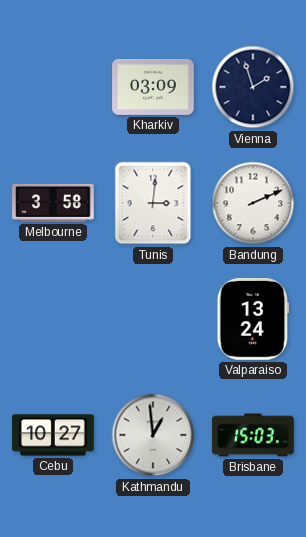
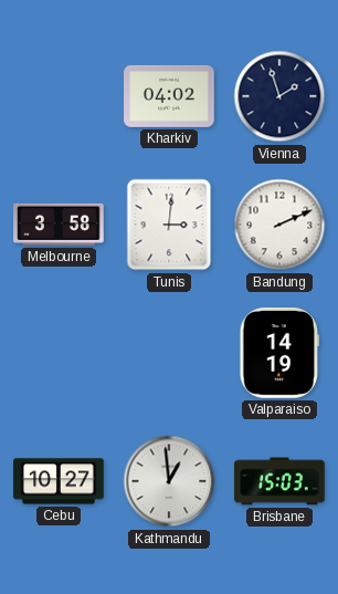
Kharkiv: 03:09 -> 04:02 (169, 96)
Valparaiso: 13:24 -> 14:19 (278, 353)
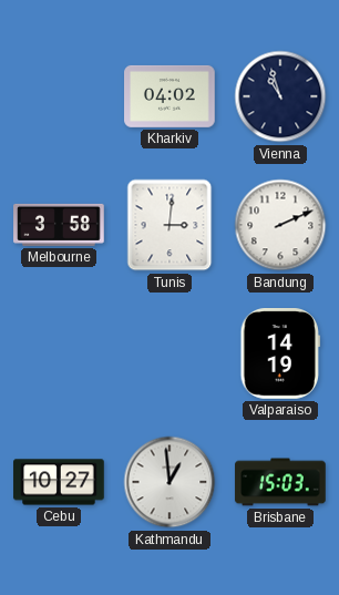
Vienna: 1:57 -> 10:57 (280, 96)
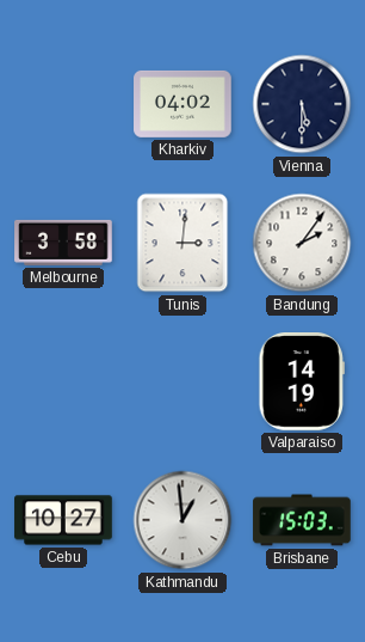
Vienna: 10:57 -> 5:30 (302, 104)
Bandung: 2:11 -> 2:06 (302, 243)
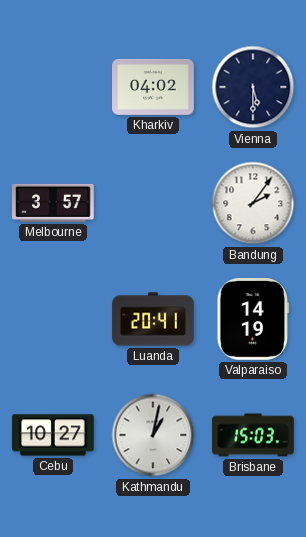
Melbourne: 3:58 -> 3:57 (53, 203)
Tunis: 3:01 -> none (182, 243)
Luanda: none -> 20:41 (153, 319)
Kathmandu: 12:59 -> 1:02 (153, 435)
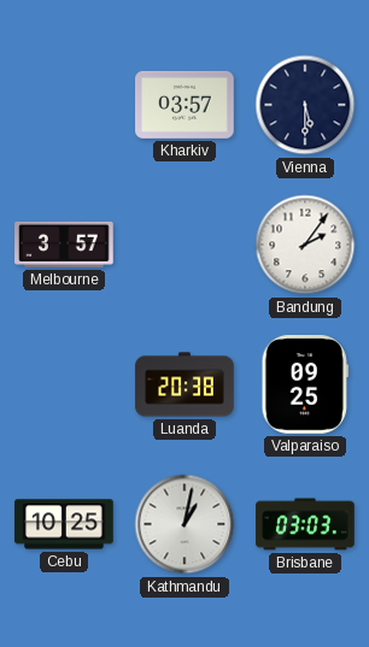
Kharkiv: 04:02 -> 03:57 (184, 105)
Luanda: 20:41 -> 20:38 (184, 384)
Valparaiso: 14:19 -> 09:25 (304, 384)
Cebu: 10:27 -> 10:25 (64, 524)
Brisbane: 15:03 -> 03:03 (305, 524)
